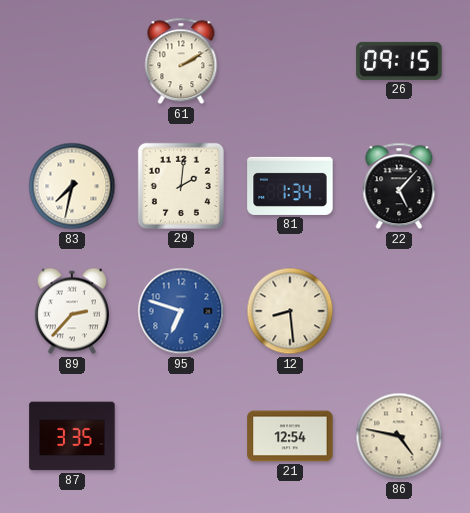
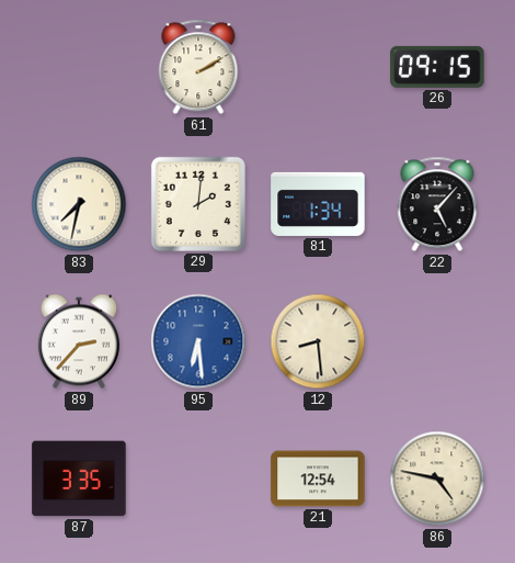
95: 6:48 -> 6:29 (198, 341)
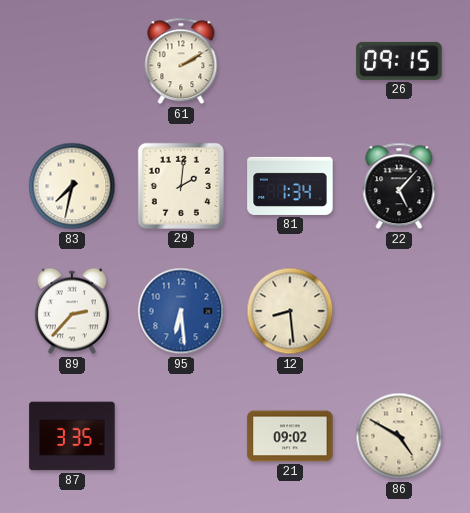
21: 12:54 -> 09:02 (290, 436)
86: 4:47 -> 4:50 (399, 436)
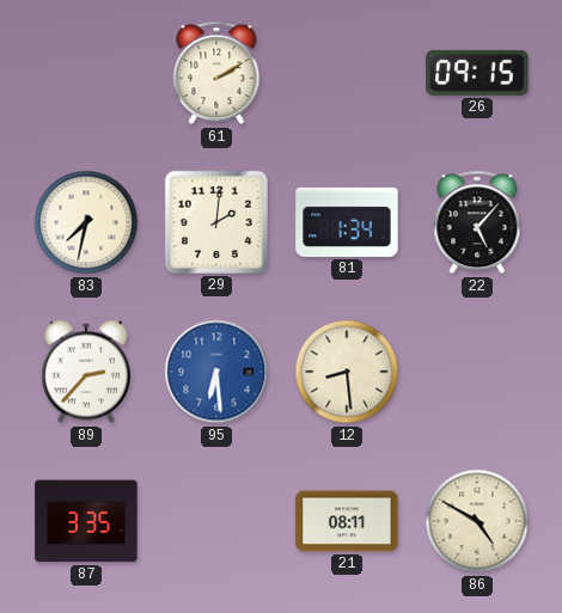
21: 09:02 -> 08:11 (347, 521)
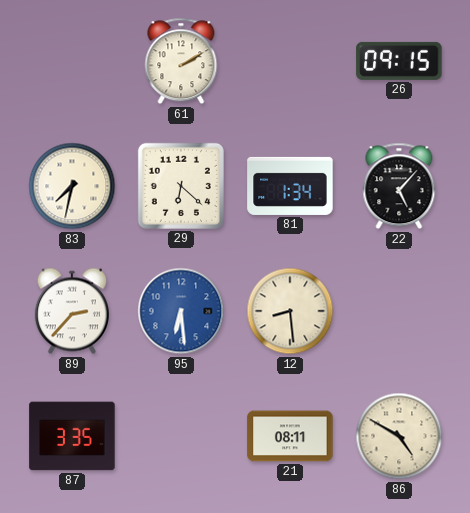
29: 2:01 -> 6:22 (181, 186)
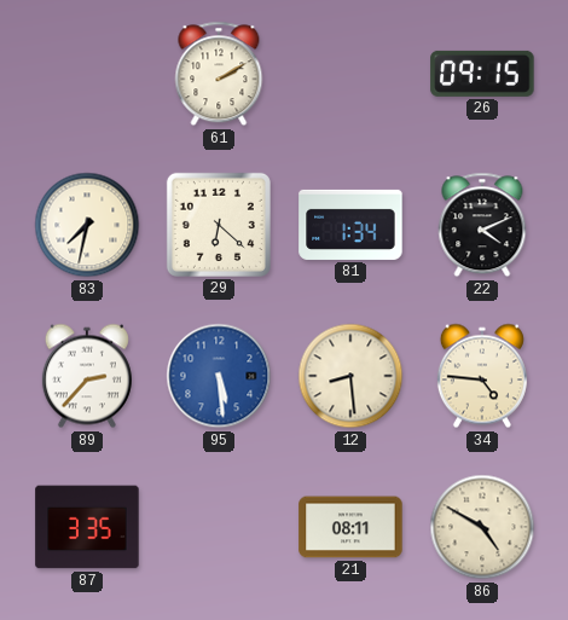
22: 5:07 -> 4:11 (482, 225)
95: 6:29 -> 5:29 (219, 376)
34: none -> 4:46 (482, 376)
